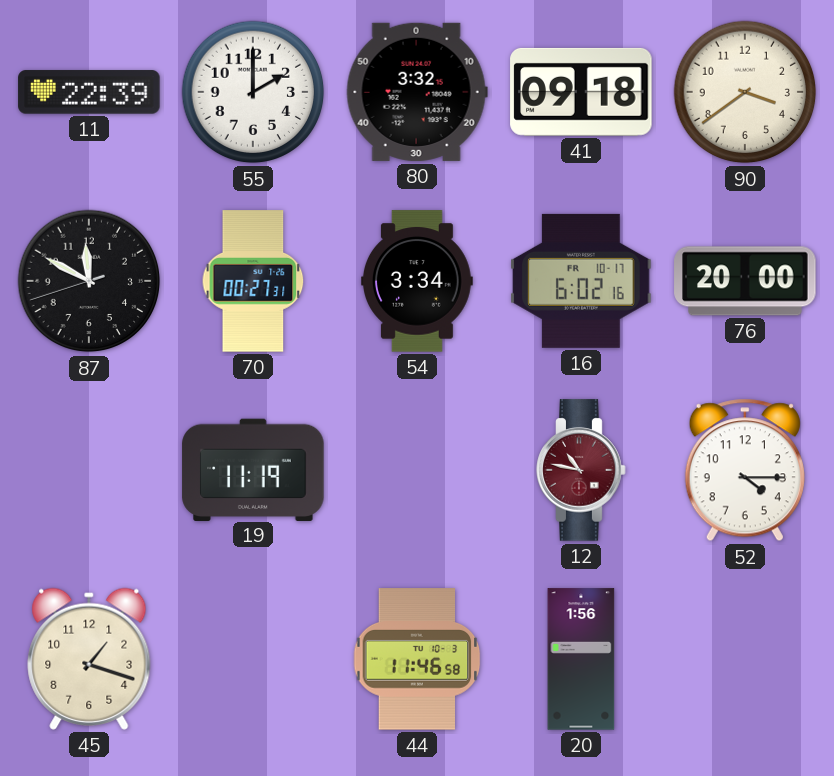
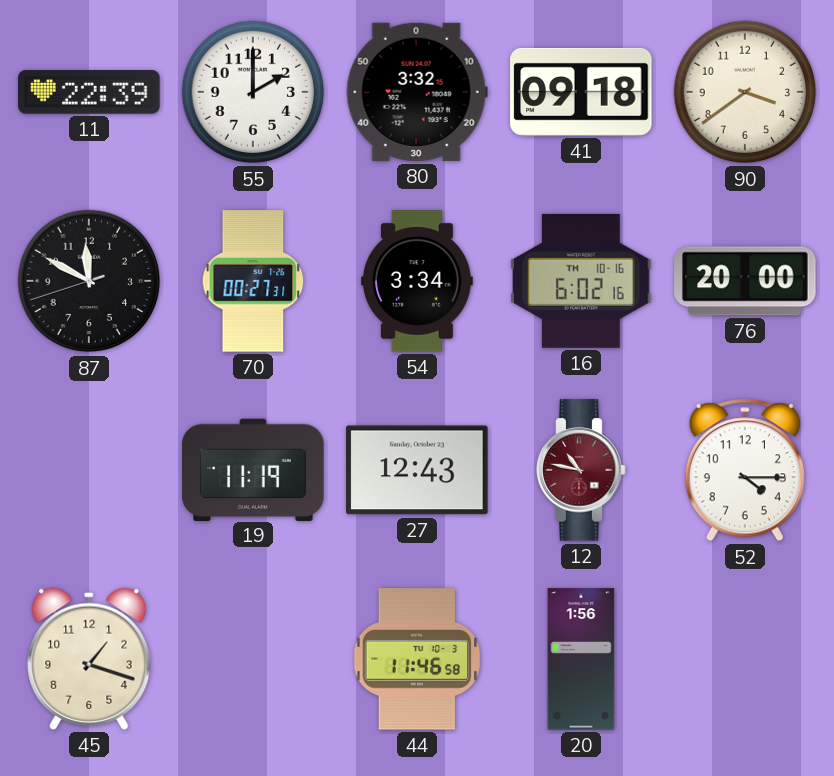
16 date: FR 10-17 -> TH 10-16 (581, 281)
27: none -> 12:43 (417, 470)
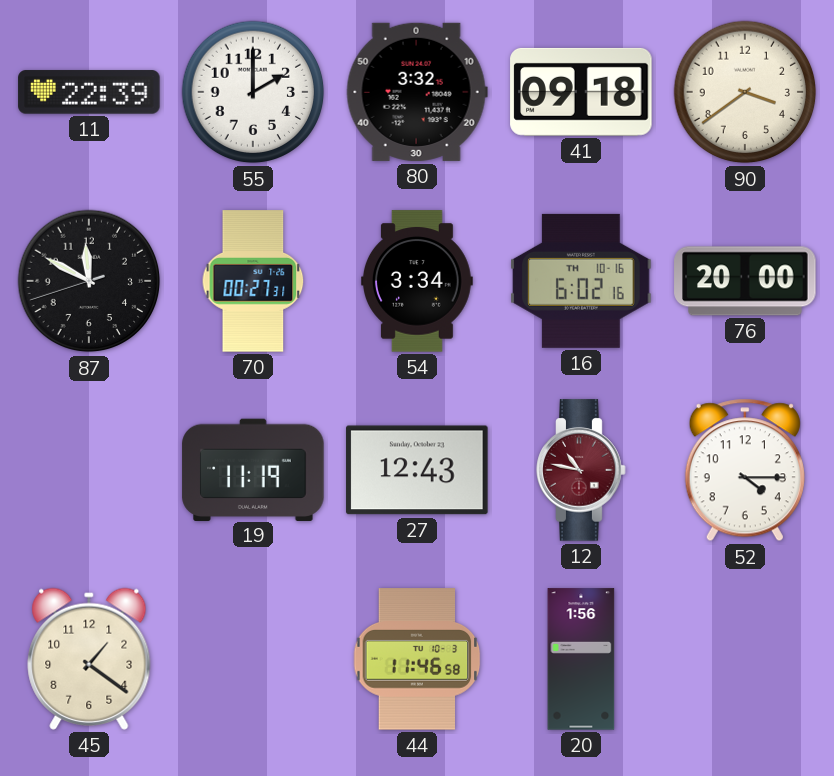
45: 1:18 -> 1:21 (89, 659)
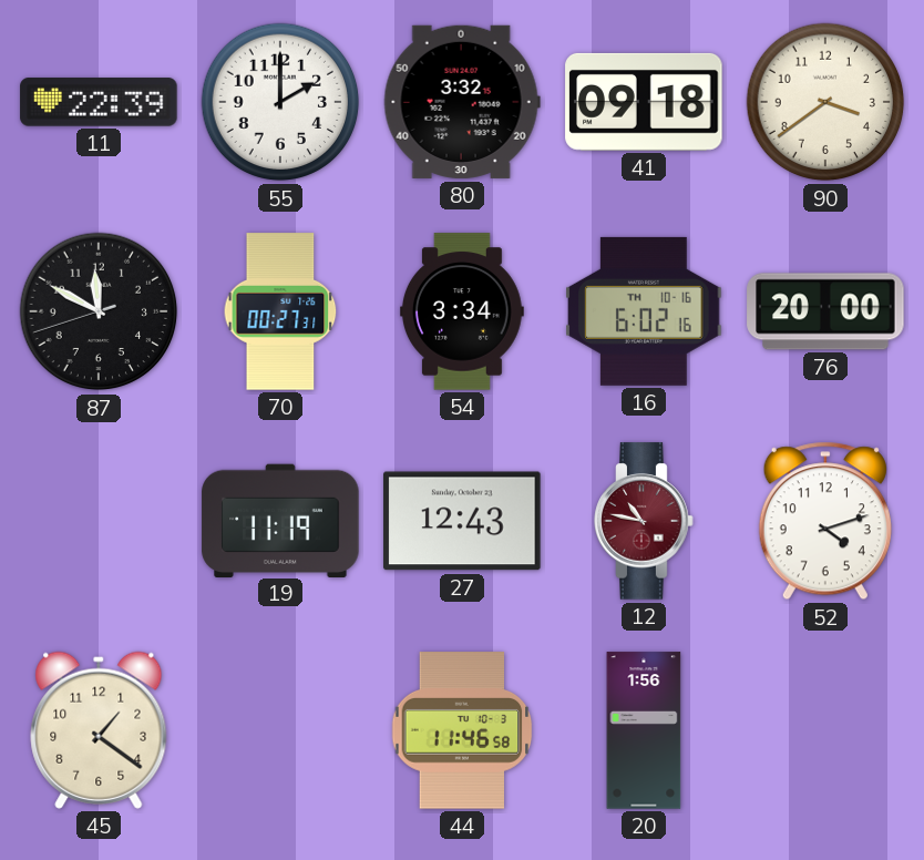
52: 4:15 -> 4:12 (825, 521)
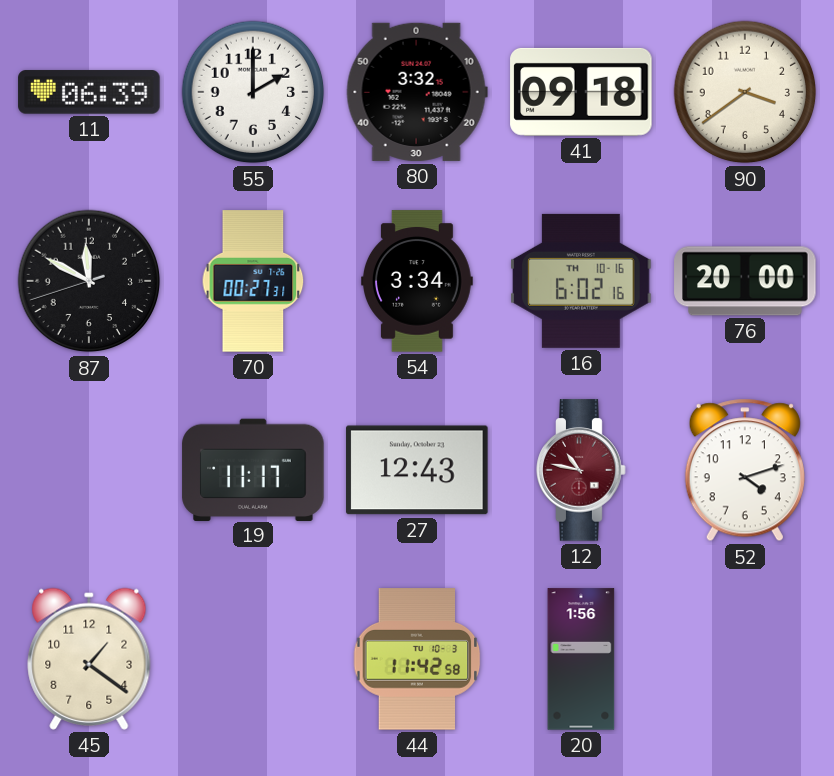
11: 22:39 -> 06:39 (89, 92)
19: 11:19 -> 11:17 (253, 469)
44: 11:46 -> 11:42 (417, 659)
